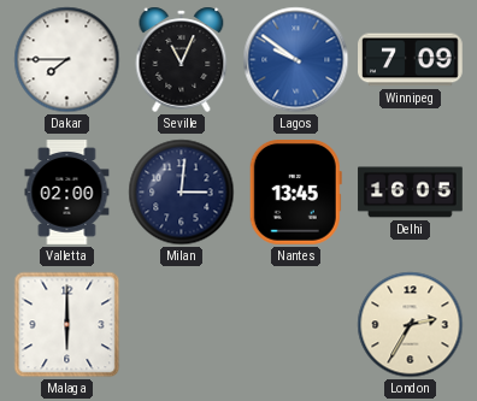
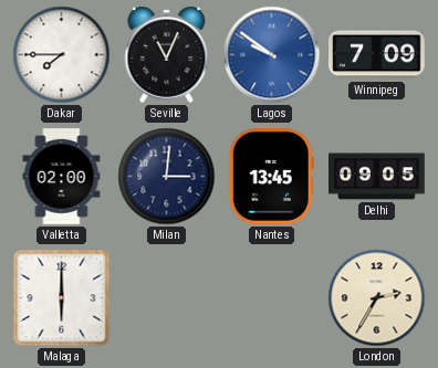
Delhi: 16:05 -> 09:05 (377, 177)
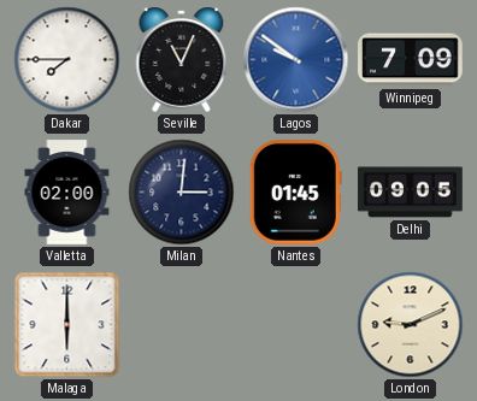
Nantes: 13:45 -> 01:45 (295, 193)
London: 2:35 -> 9:11 (411, 325)
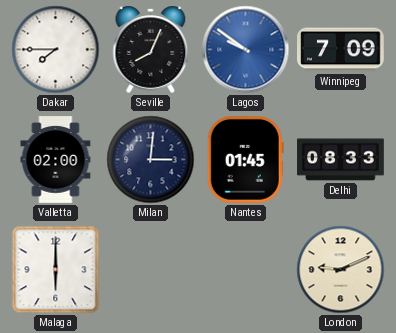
Seville: 11:04 -> 8:04 (151, 49)
Delhi: 09:05 -> 08:33 (341, 160)
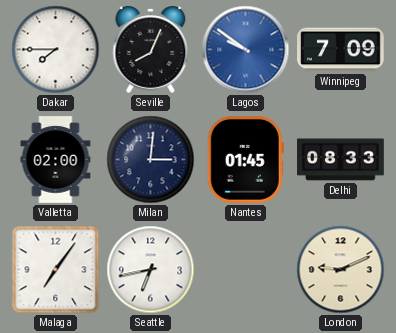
Malaga: 6:00 -> 7:06 (56, 270)
Seattle: none -> 6:43 (151, 270)
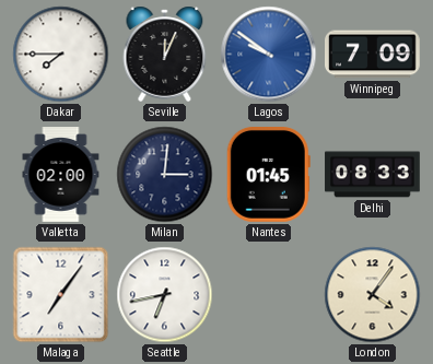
Seville: 8:04 -> 12:04 (165, 54)
London: 9:11 -> 4:06 (373, 295)
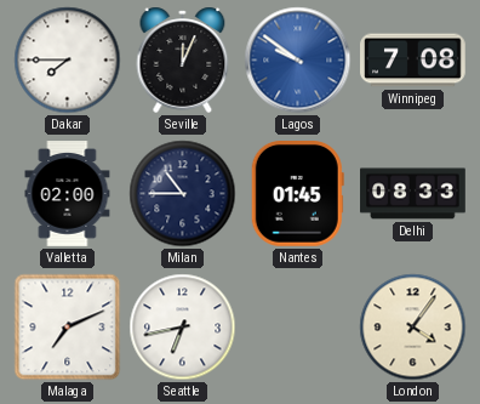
Winnipeg: 7:09 -> 7:08 (413, 61)
Milan: 3:01 -> 10:45 (183, 194)
Malaga: 7:06 -> 7:11 (68, 328)
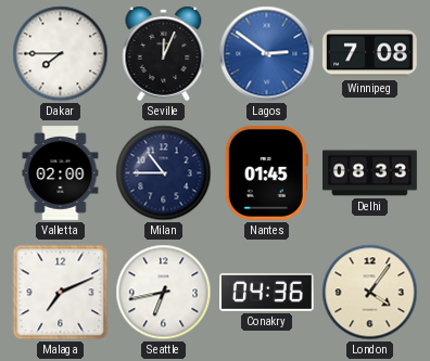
Lagos: 9:51 -> 2:51 (267, 54)
Conakry: none -> 04:36 (267, 292)
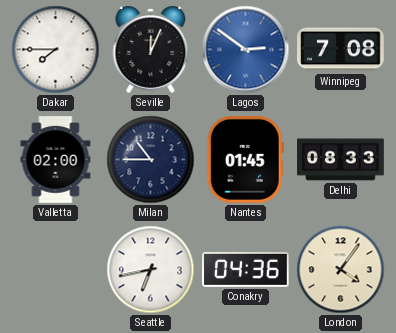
Malaga: 7:11 -> none (61, 293)
